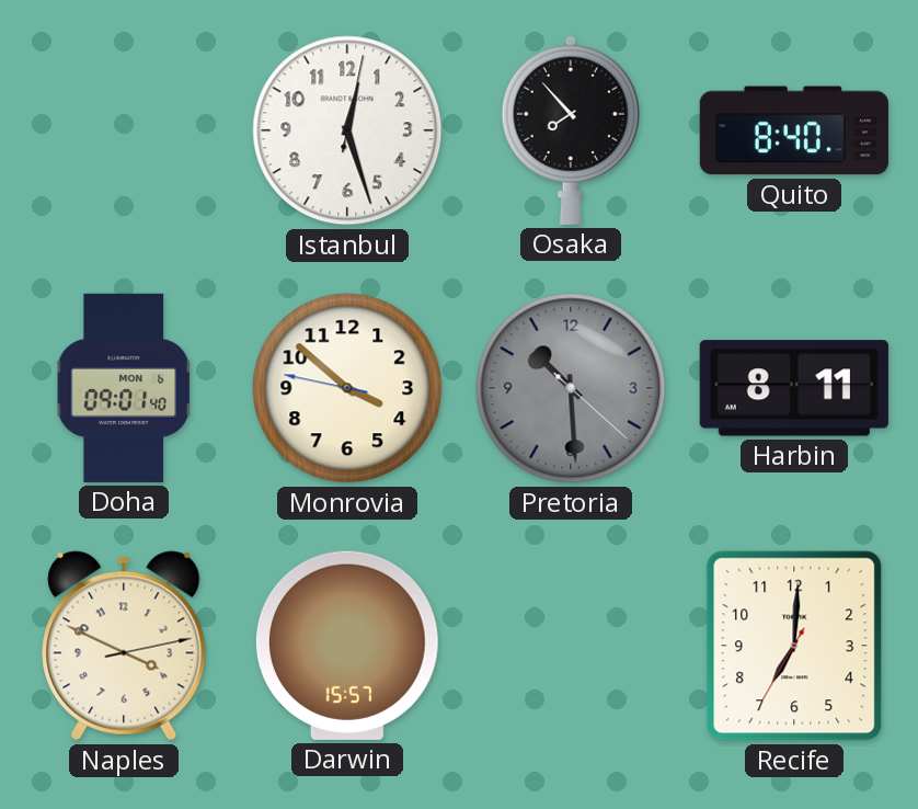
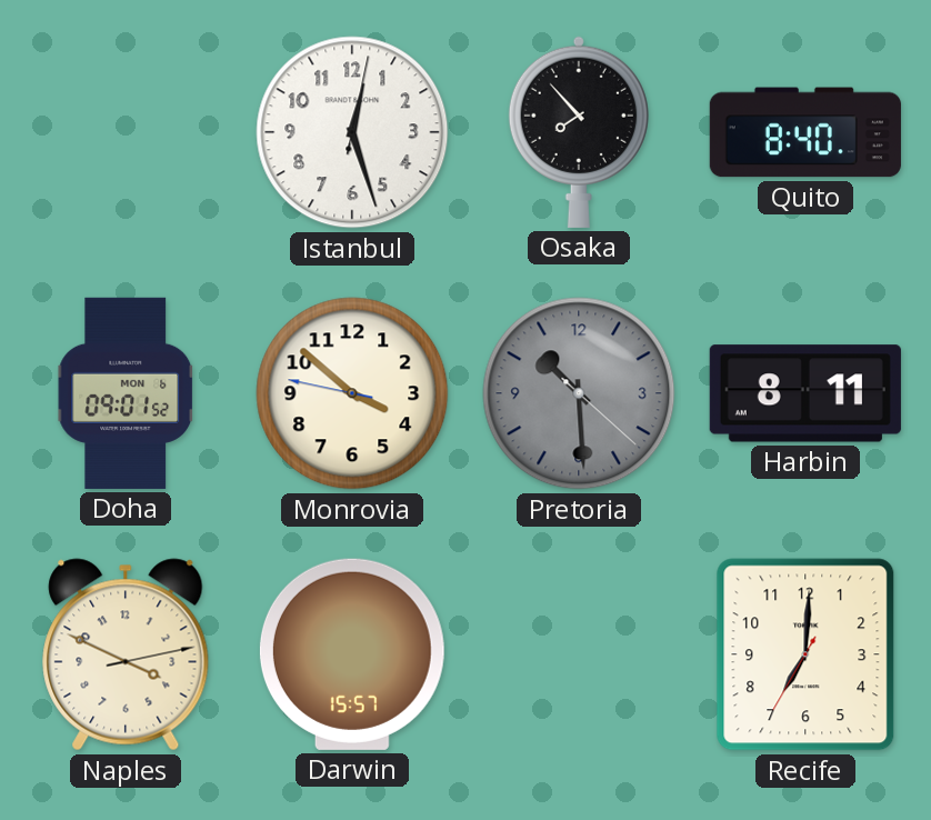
Doha: 09:01:40 -> 09:01:52 (126, 393)
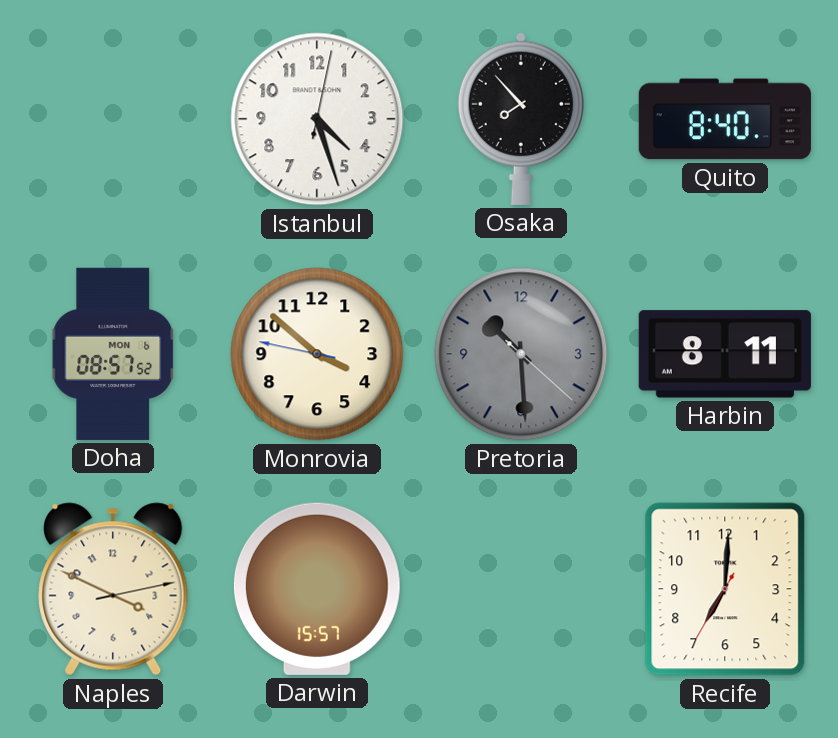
Istanbul: 12:27 -> 4:27 (317, 119)
Doha: 09:01 -> 08:57 (113, 354)
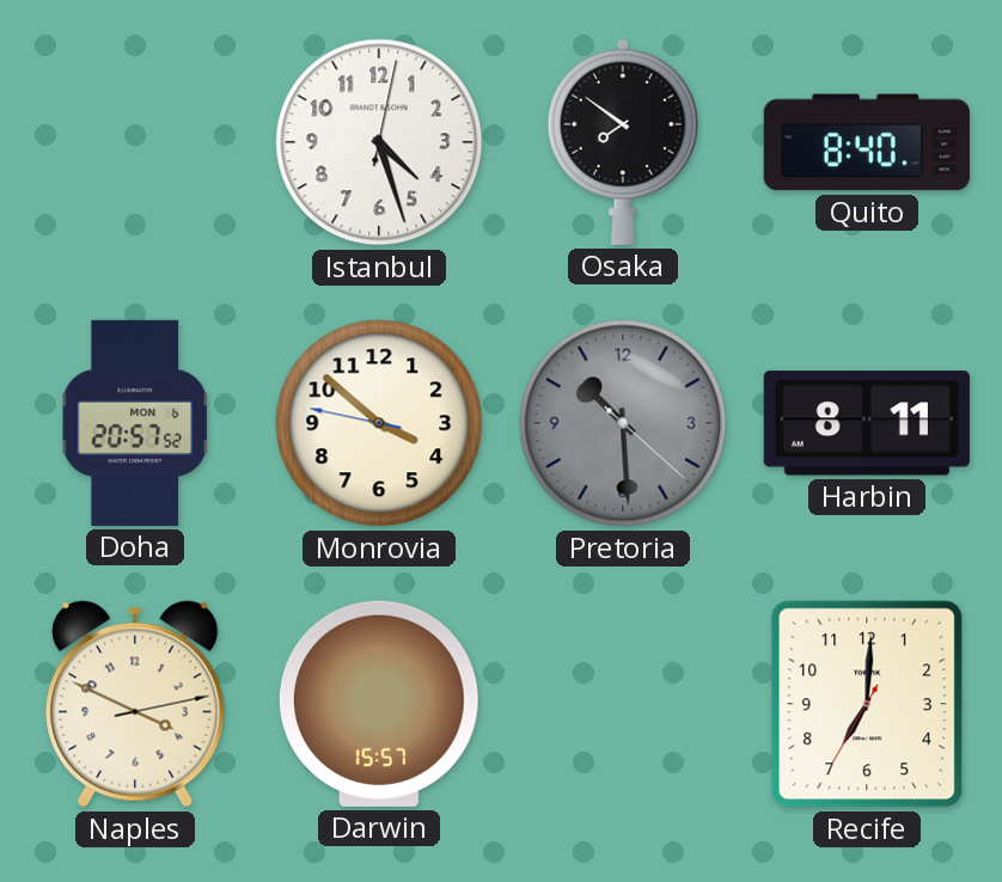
Osaka: 7:53 -> 7:51 (623, 142)
Doha: 08:57 -> 20:57 (135, 423)
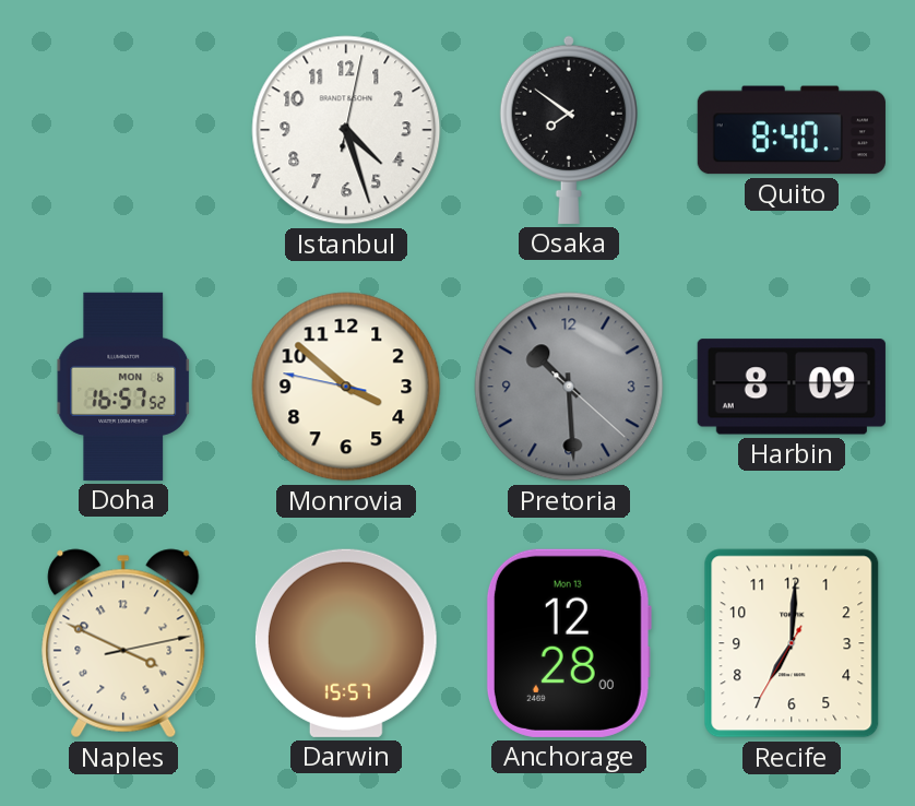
Doha: 20:57 -> 16:57 (123, 387)
Harbin: 8:11 -> 8:09 (792, 387)
Anchorage: none -> 12:28 (569, 643)
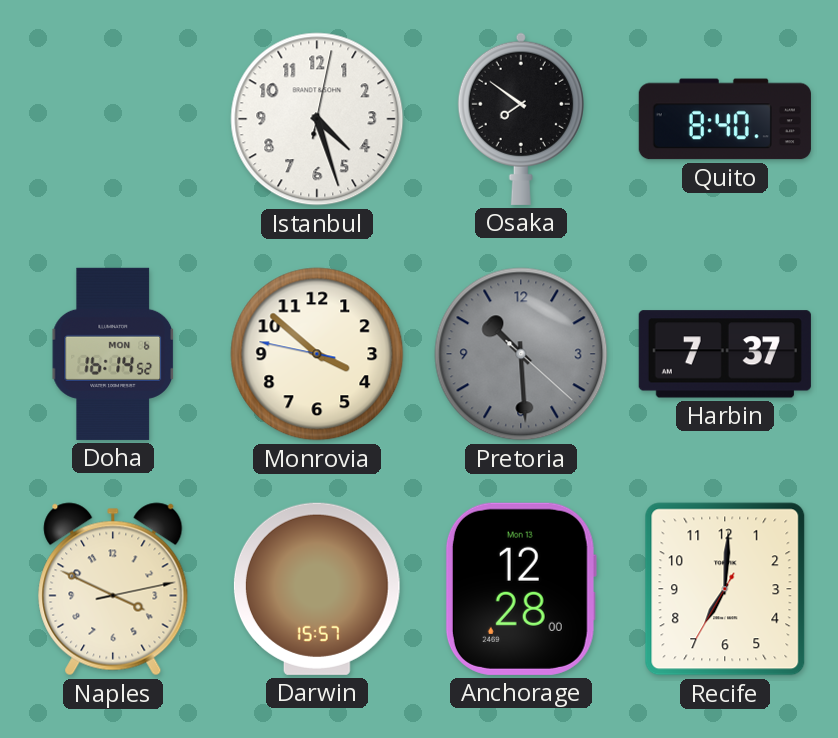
Doha: 16:57 -> 16:14 (113, 354)
Harbin: 8:09 -> 7:37 (725, 354)
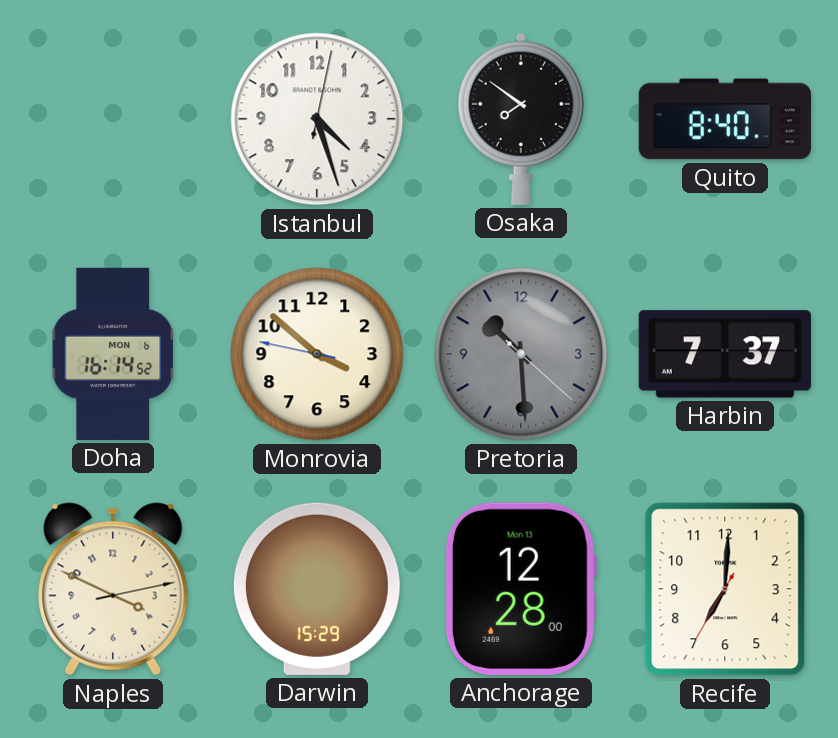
Darwin: 15:57 -> 15:29 (317, 589)
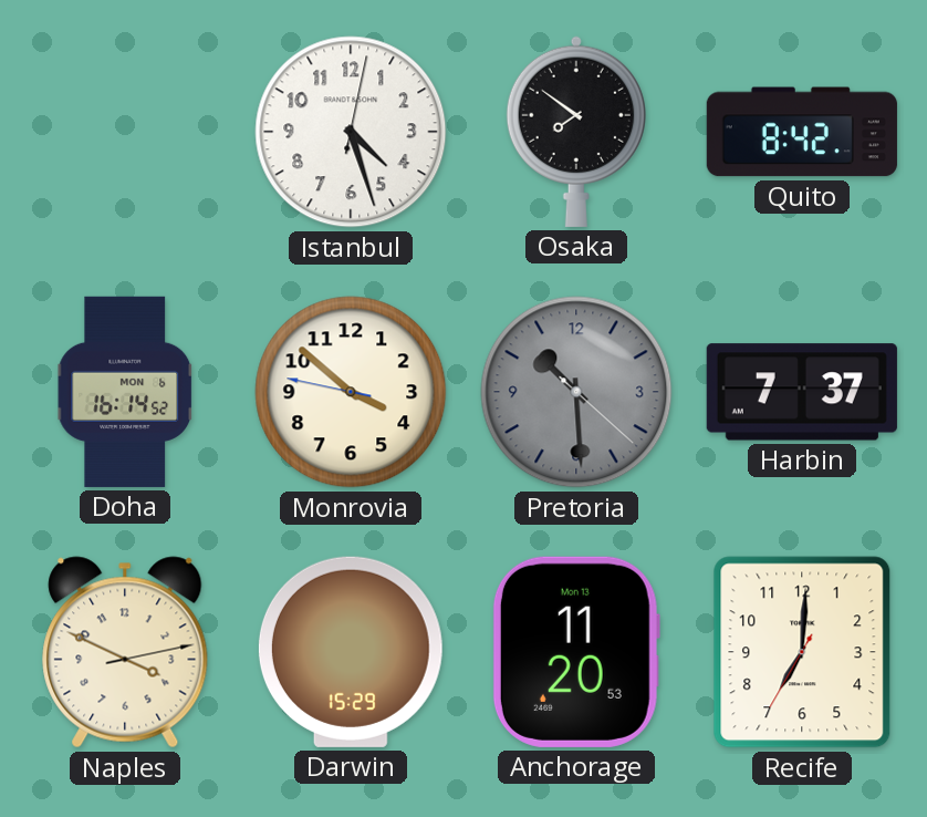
Quito: 8:40 -> 8:42 (802, 132)
Anchorage: 12:28 -> 11:20 (576, 652)
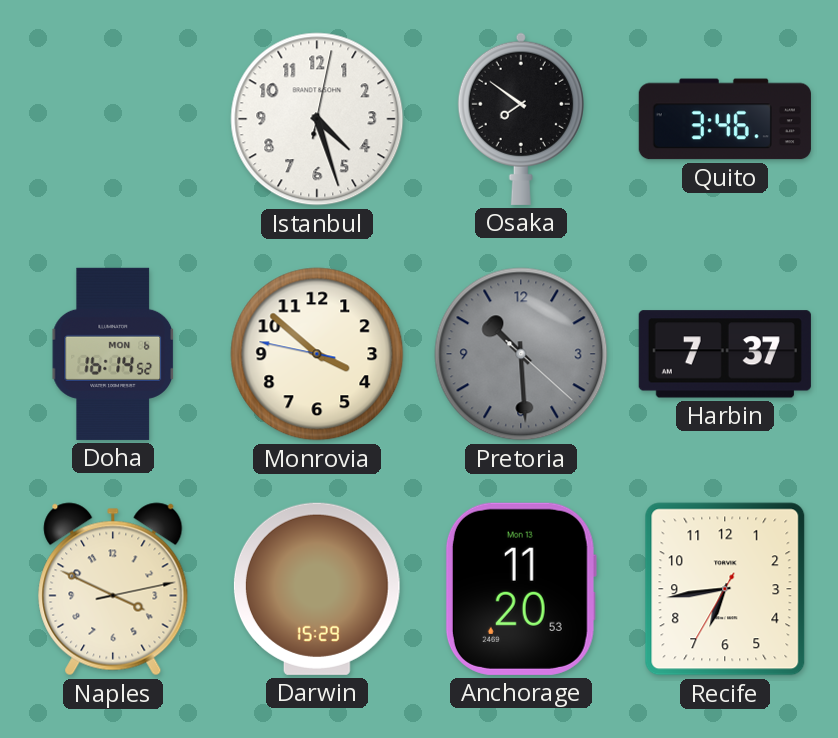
Quito: 8:42 -> 3:46 (725, 119)
Recife: 7:00 -> 6:43 (725, 589)
